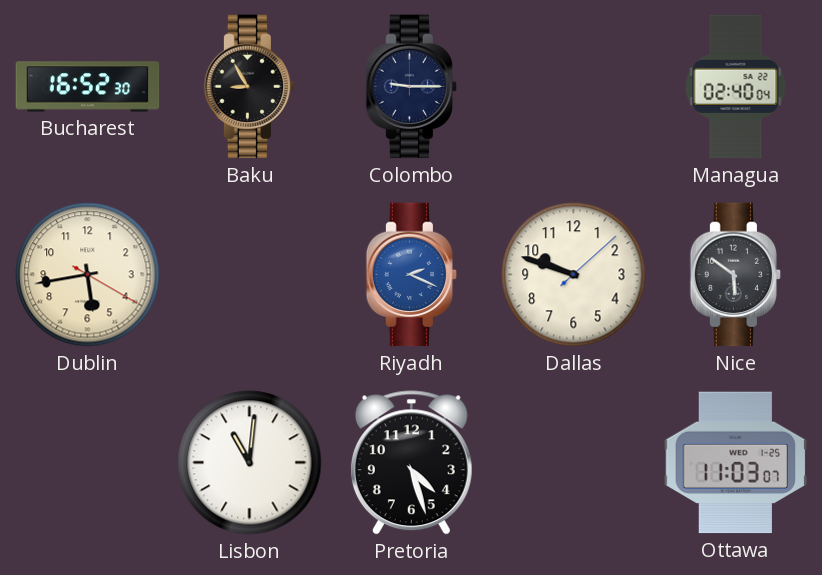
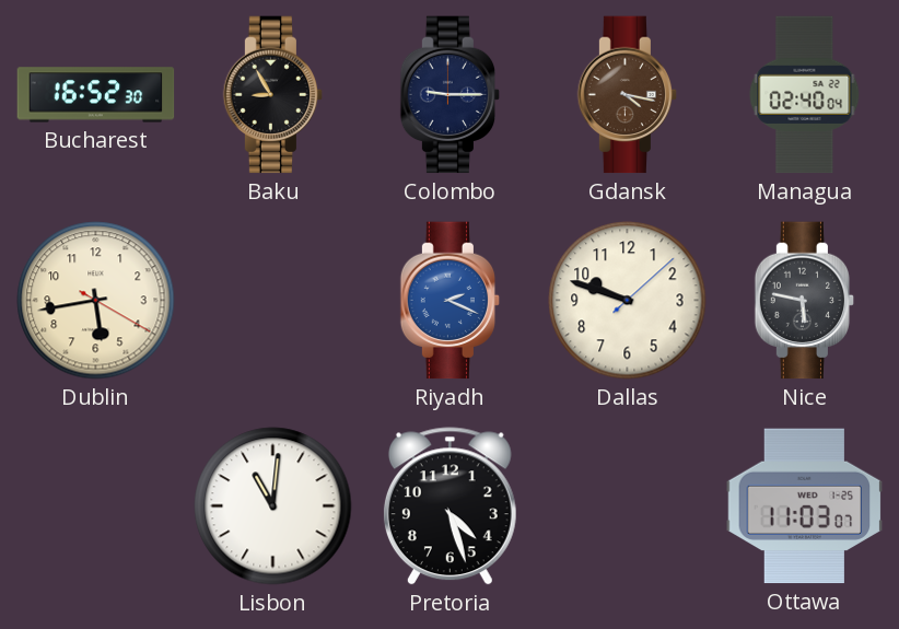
Gdansk: none -> 4:17 (628, 95)
Nice: 5:51 -> 5:47 (805, 301)
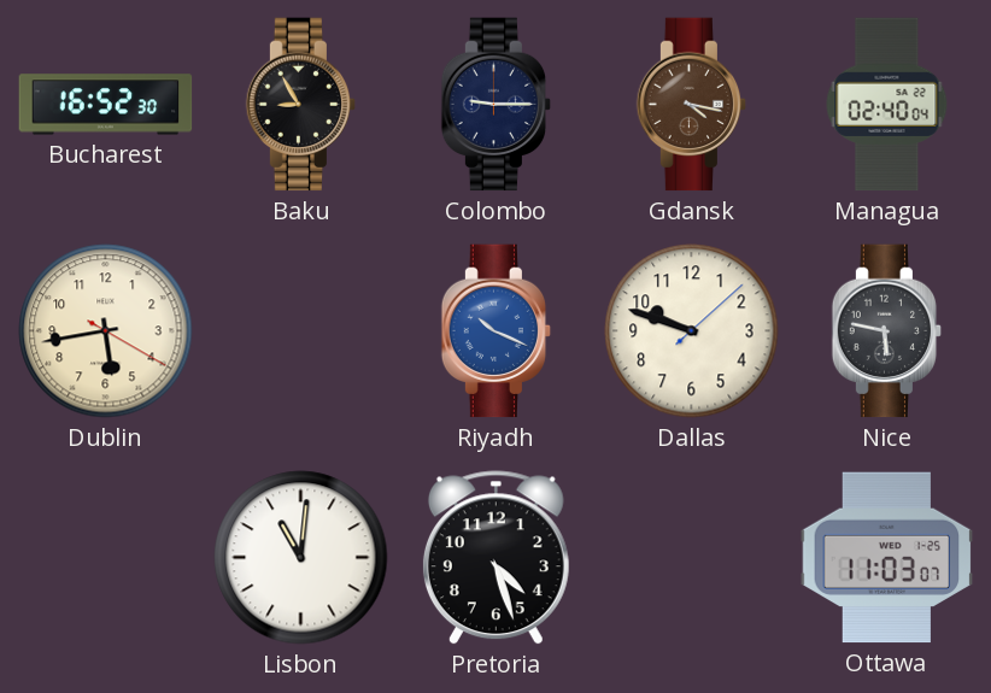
Riyadh: 2:19 -> 10:19 (497, 331)
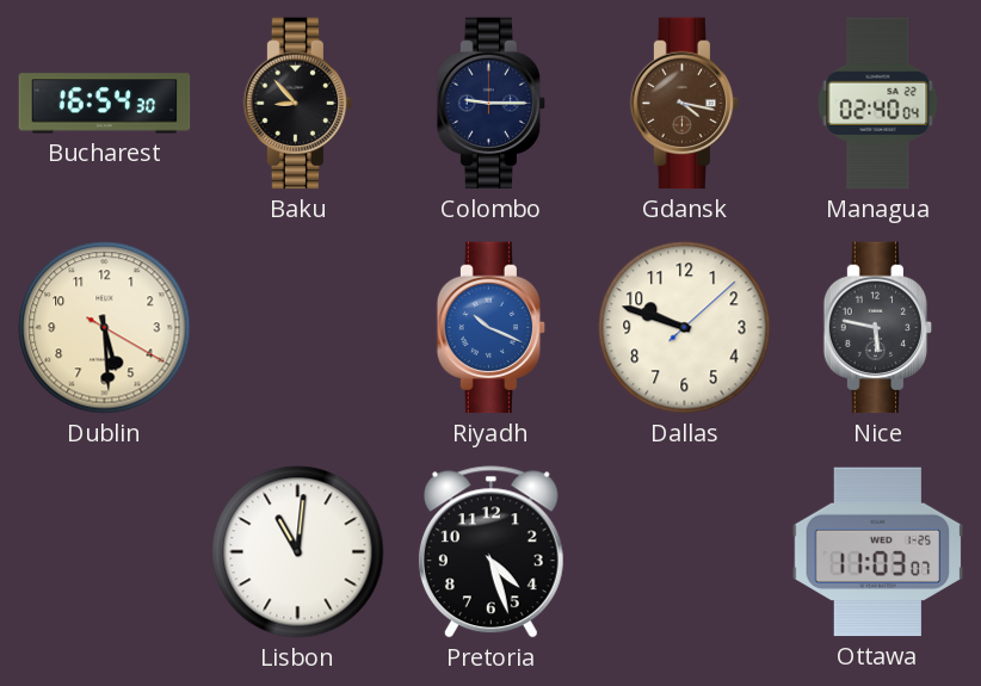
Bucharest: 16:52 -> 16:54 (105, 104)
Baku: 8:55 -> 8:53 (298, 104)
Dublin: 5:43 -> 5:29 (105, 328)
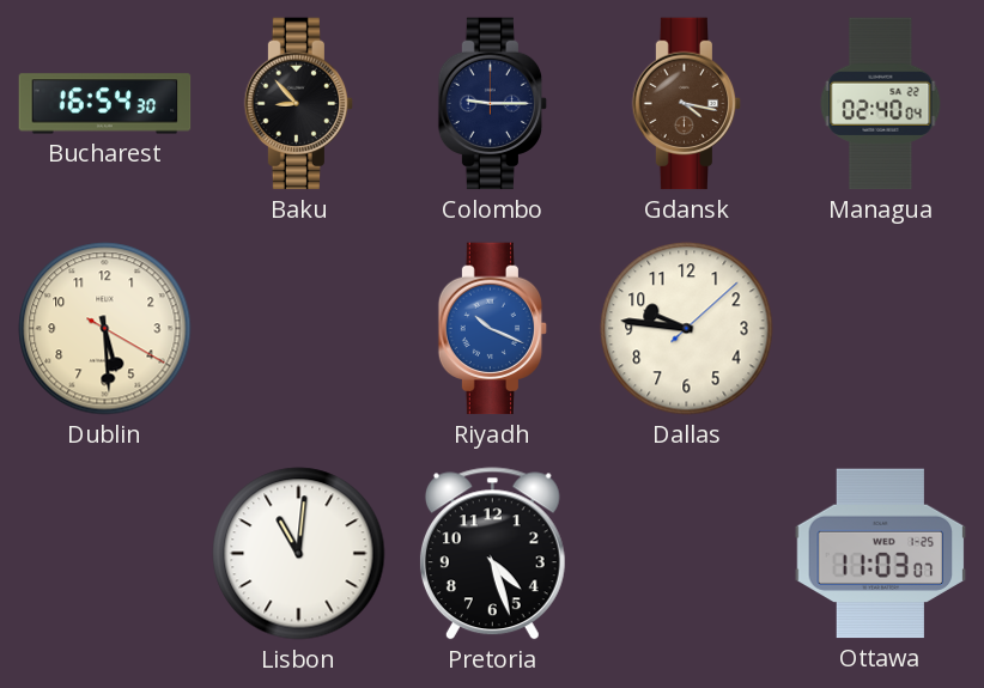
Dallas: 9:48 -> 9:46 (687, 329)
Nice: 5:47 -> none (878, 328)
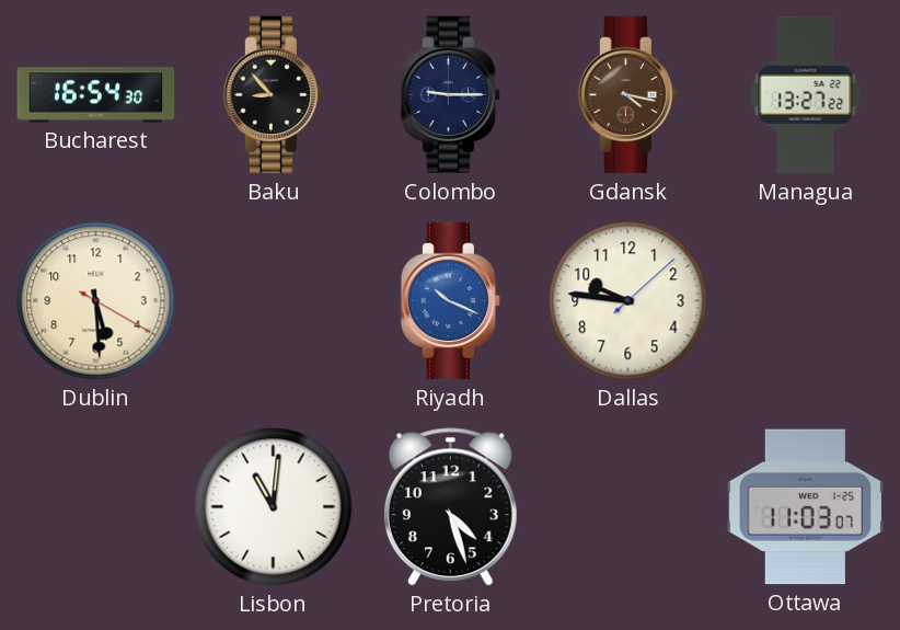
Managua: 02:40 -> 13:27 (806, 95)
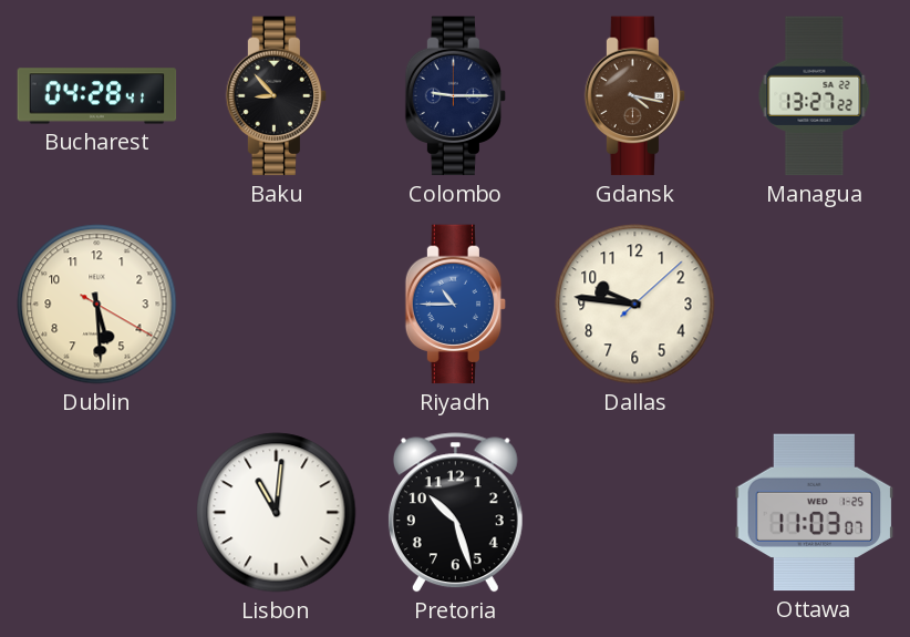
Bucharest: 16:54 -> 04:28 (97, 96)
Riyadh: 10:19 -> 10:45 (456, 305)
Pretoria: 4:27 -> 10:27 (455, 513)
